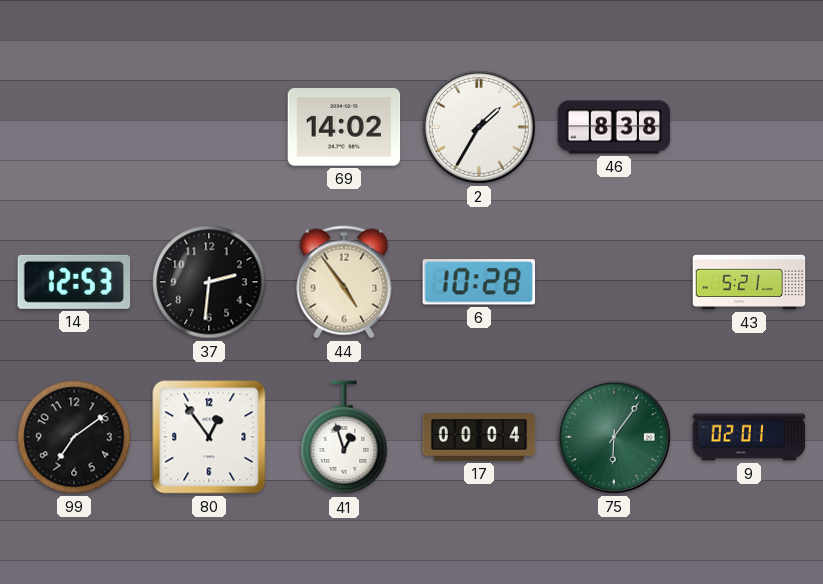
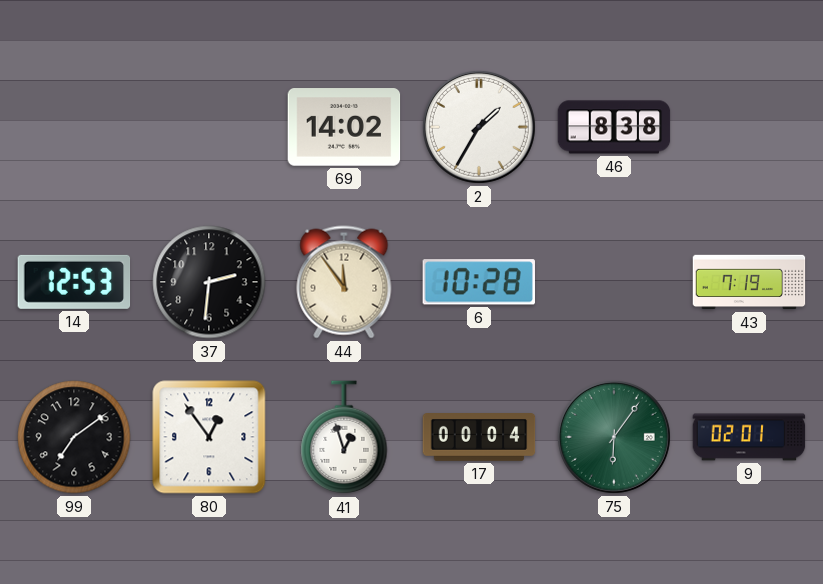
44: 4:54 -> 11:54 (344, 282)
43: 5:21 -> 7:19 (749, 282)
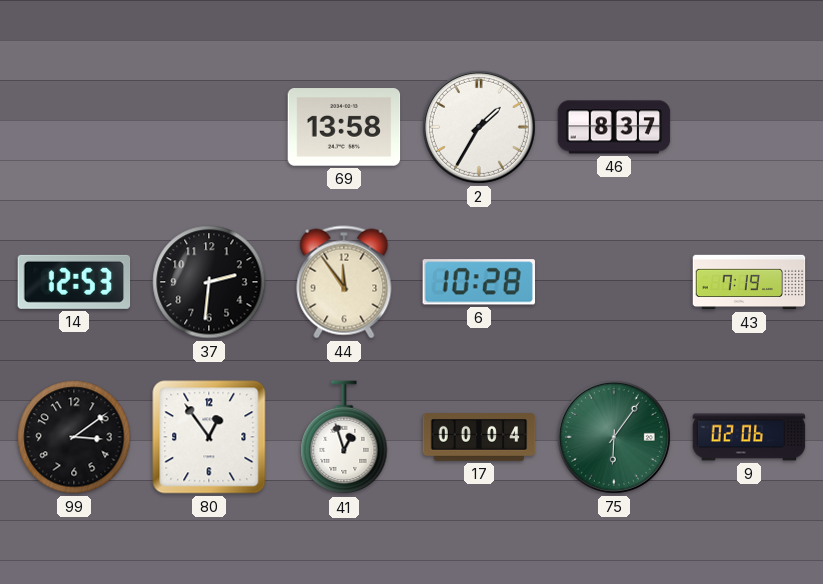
69: 14:02 -> 13:58 (344, 127)
46: 8:38 -> 8:37 (614, 127)
99: 7:09 -> 3:09 (74, 437)
9: 02:01 -> 02:06 (749, 437)
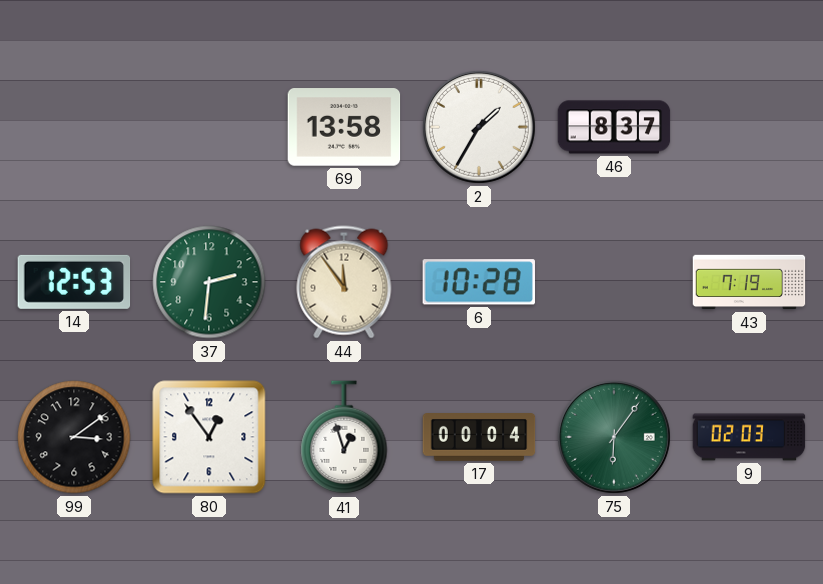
37 dial: black -> green (209, 282)
9: 02:06 -> 02:03 (749, 437)
